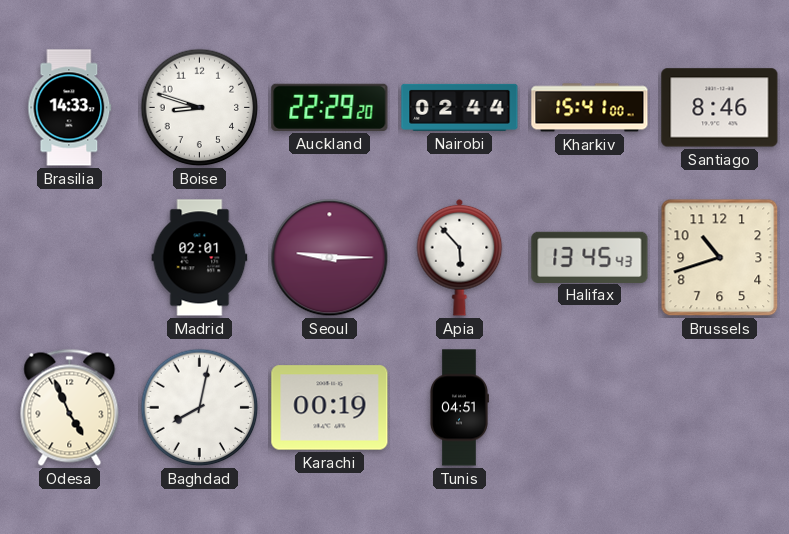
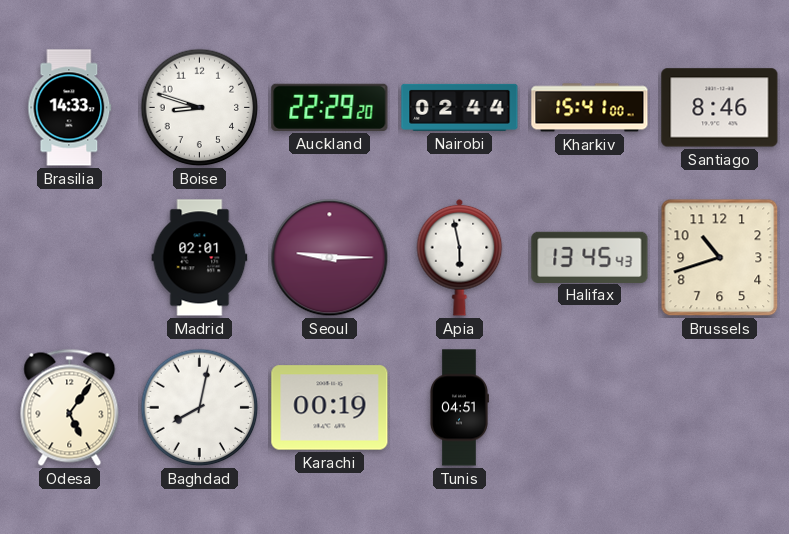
Apia: 5:53 -> 5:58 (460, 257)
Odesa: 4:56 -> 5:06 (70, 407)
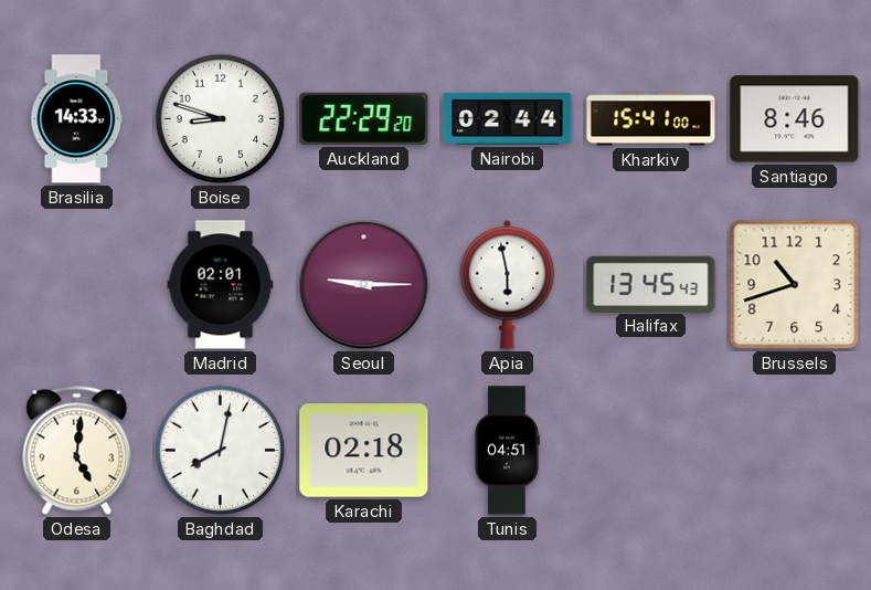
Odesa: 5:06 -> 5:01 (77, 450)
Karachi: 00:19 -> 02:18 (364, 451)
